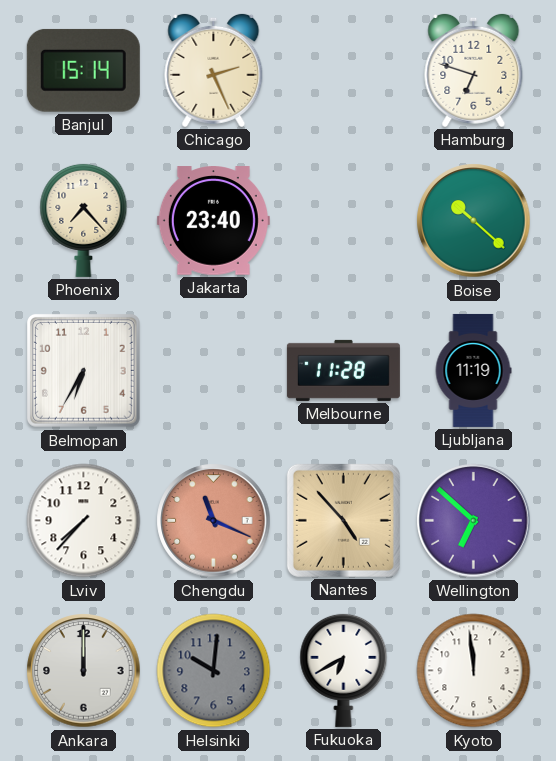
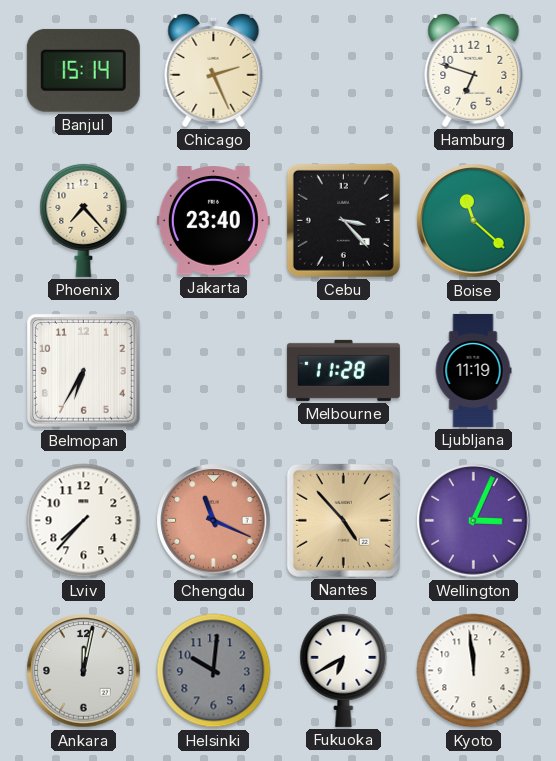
Cebu: none -> 3:23 (343, 220)
Boise: 10:22 -> 11:22 (474, 221)
Wellington: 6:52 -> 3:04 (474, 521)
Ankara: 12:00 -> 12:02 (84, 671)
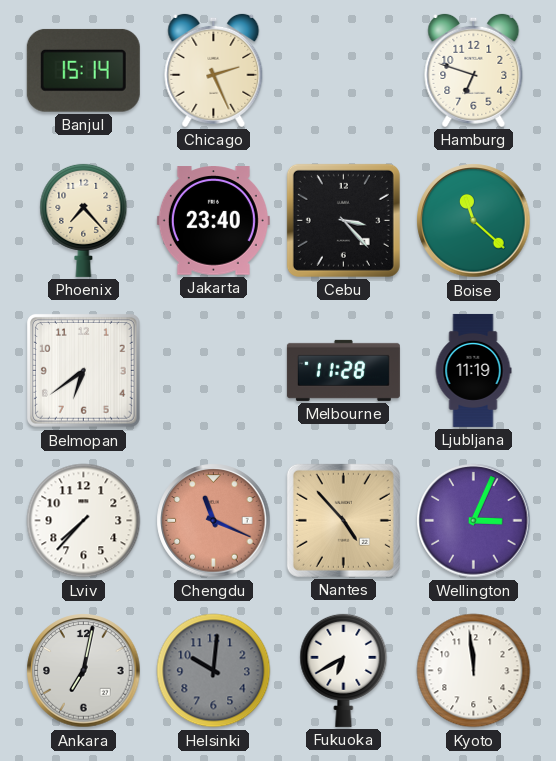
Belmopan: 6:35 -> 6:39 (83, 370)
Ankara: 12:02 -> 7:02 (84, 671)
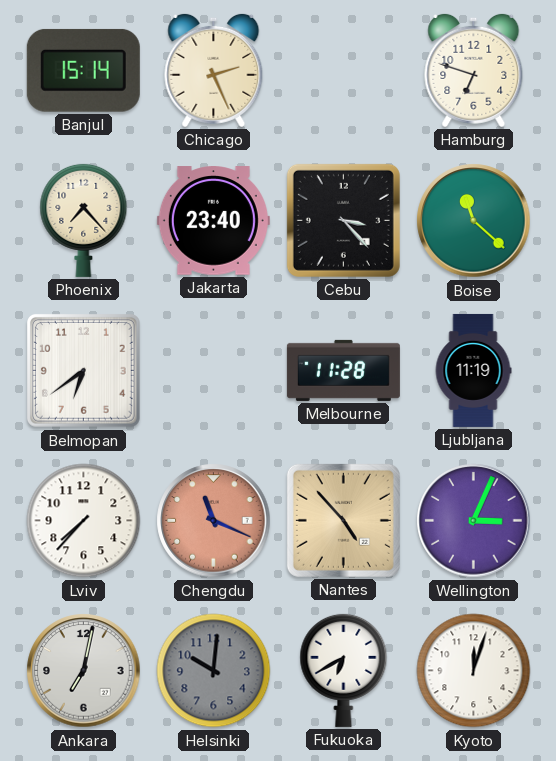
Kyoto: 11:59 -> 12:03 (474, 671)
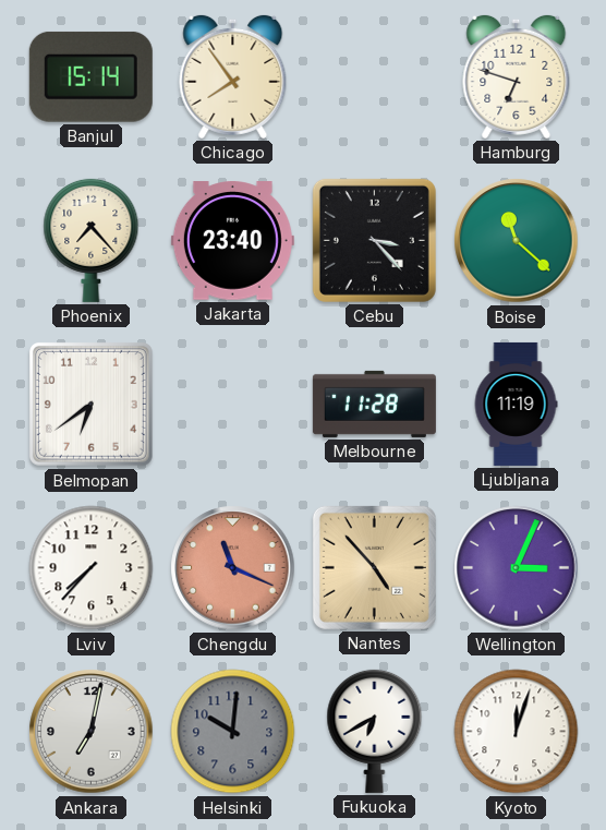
Chicago: 2:26 -> 7:54 (233, 76)
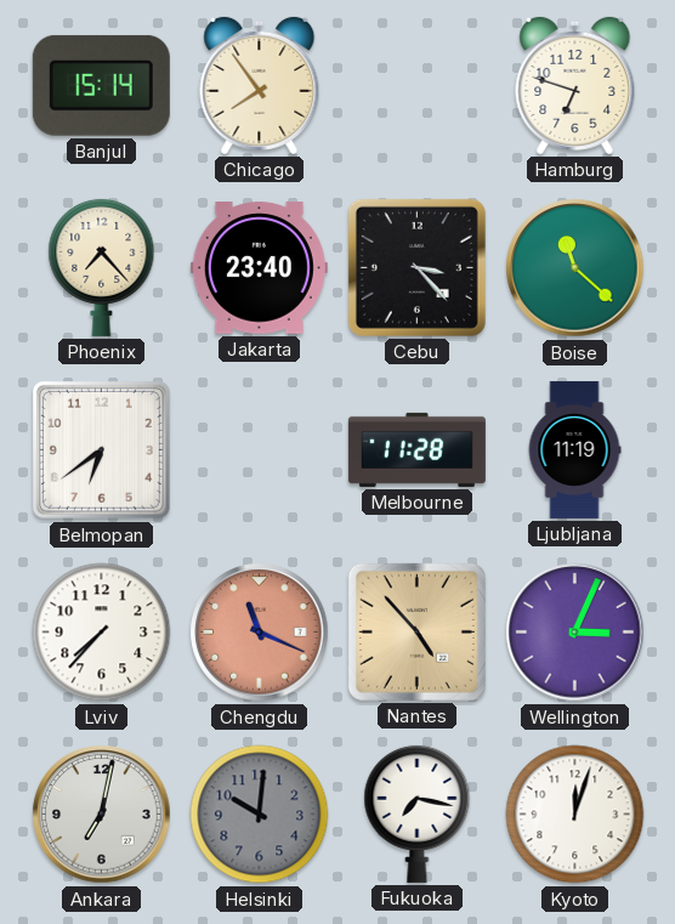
Fukuoka: 6:40 -> 7:17 (418, 814)
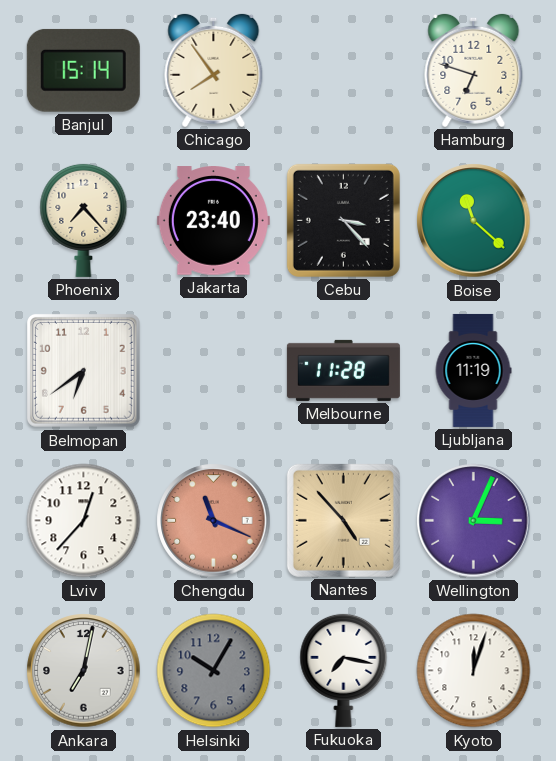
Lviv: 7:37 -> 12:37 (84, 521)
Helsinki: 10:01 -> 10:05 (214, 671)
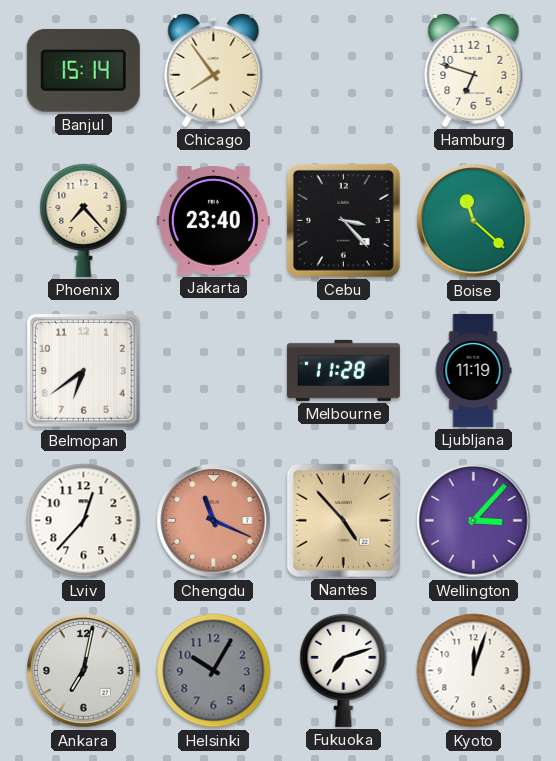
Wellington: 3:04 -> 3:07 (474, 521)
Fukuoka: 7:17 -> 7:12 (344, 670)
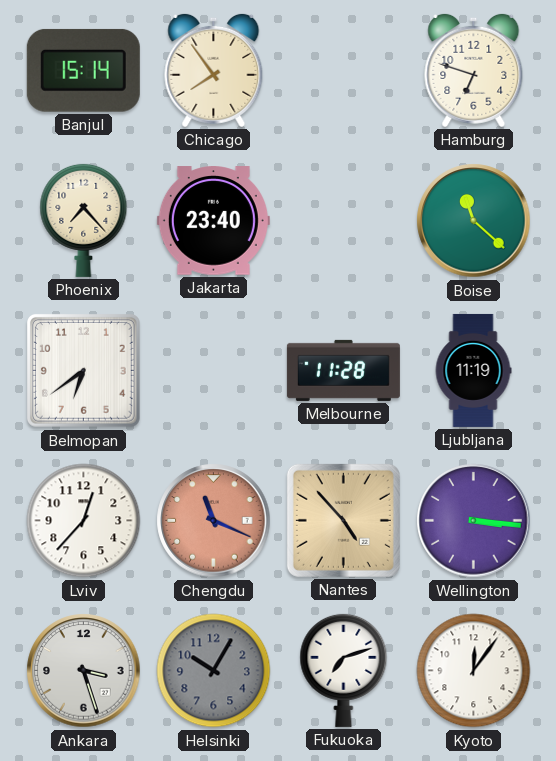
Cebu: 3:23 -> none (343, 220)
Wellington: 3:07 -> 3:16 (474, 521)
Ankara: 7:02 -> 3:27 (84, 671)
Kyoto: 12:03 -> 12:06 (474, 671)
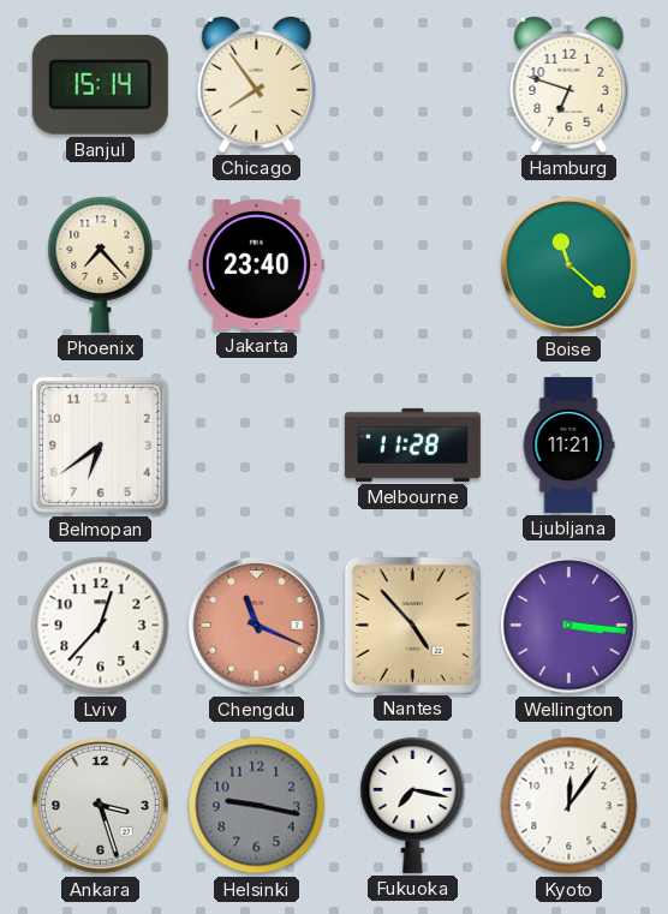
Ljubljana: 11:19 -> 11:21 (568, 444)
Helsinki: 10:05 -> 9:17 (257, 806)
Fukuoka: 7:12 -> 7:17 (413, 805)
